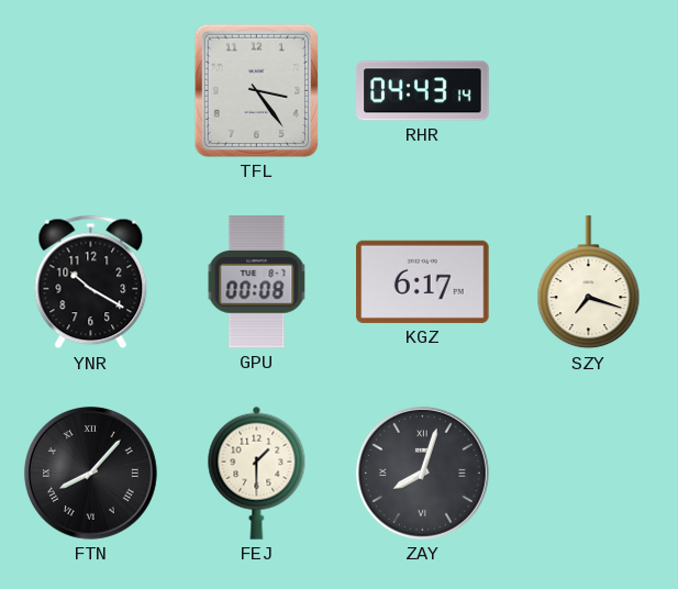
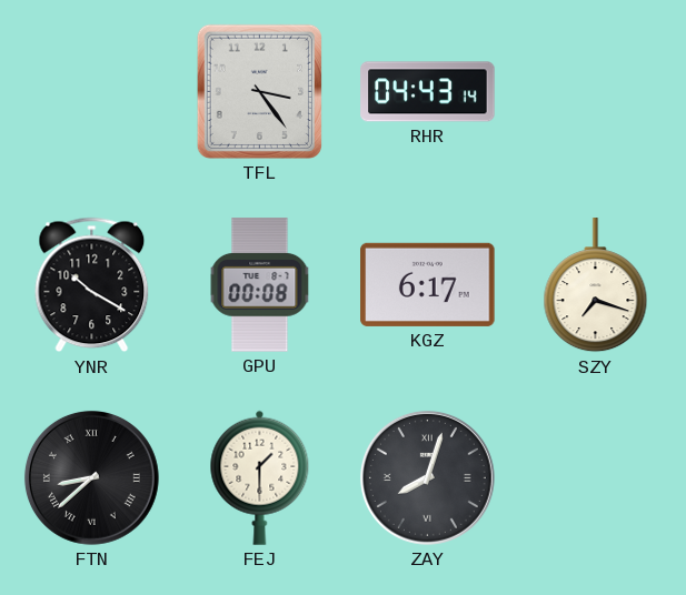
FTN: 8:07 -> 8:38 (91, 477)
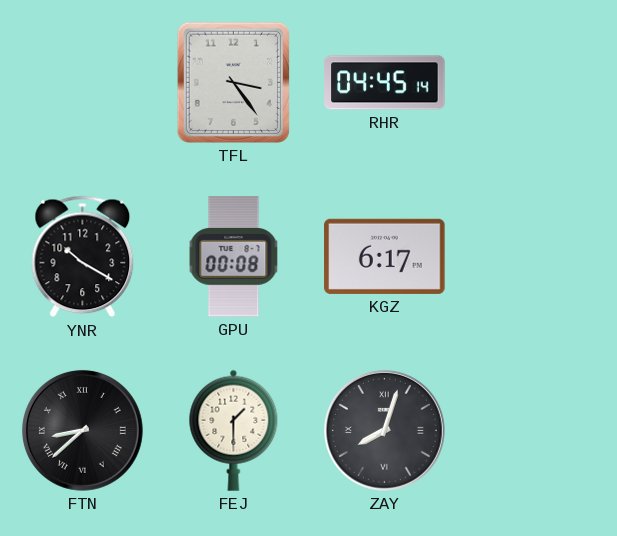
RHR: 04:43 -> 04:45 (385, 83)
SZY: 7:18 -> none (596, 285)
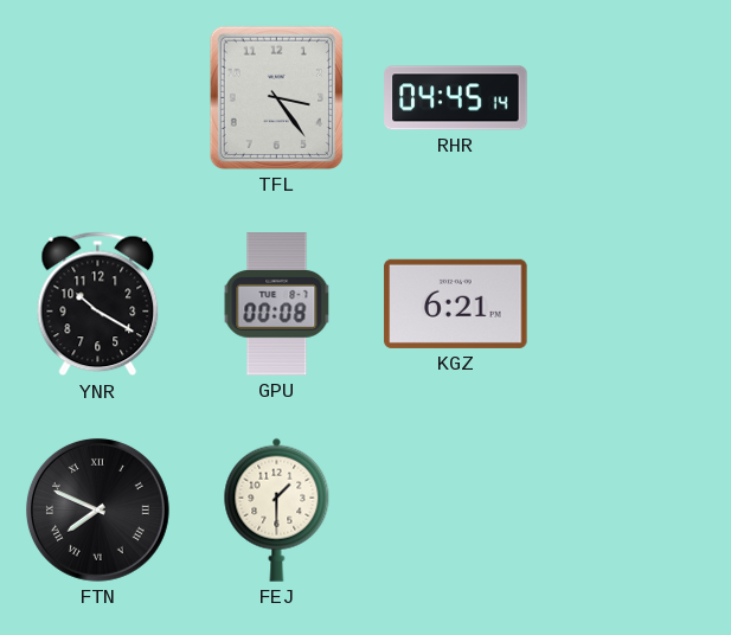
KGZ: 6:17 -> 6:21 (456, 303)
FTN: 8:38 -> 7:49 (97, 509)
ZAY: 8:03 -> none (384, 430)
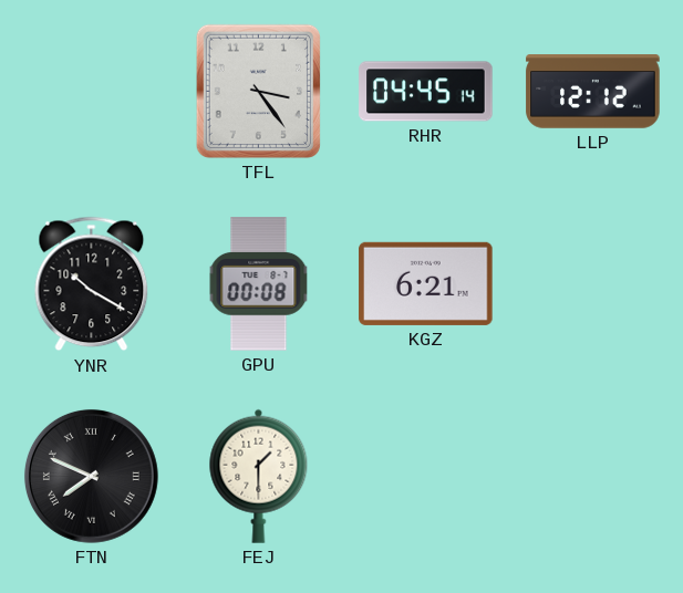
LLP: none -> 12:12 (593, 92)
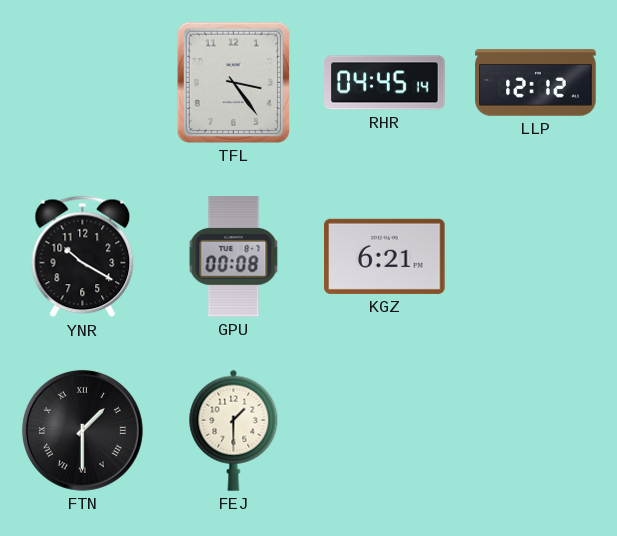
FTN: 7:49 -> 1:30 (82, 430)
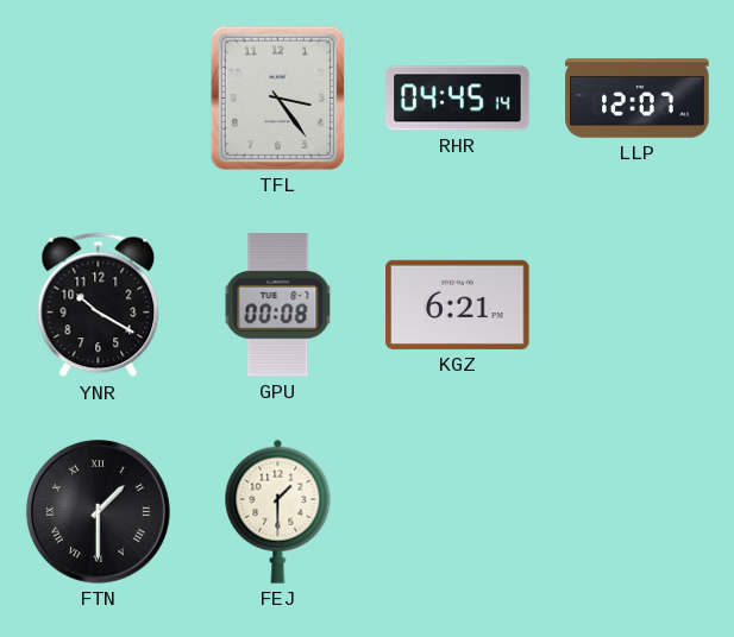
LLP: 12:12 -> 12:07 (638, 99)
